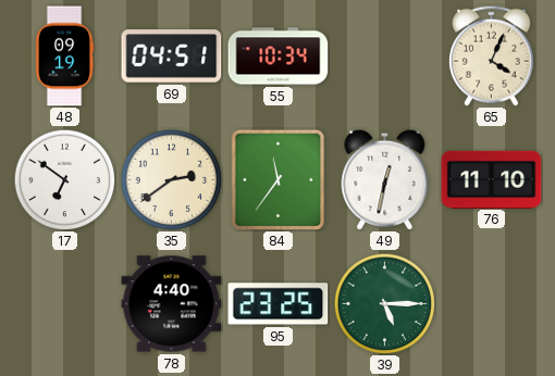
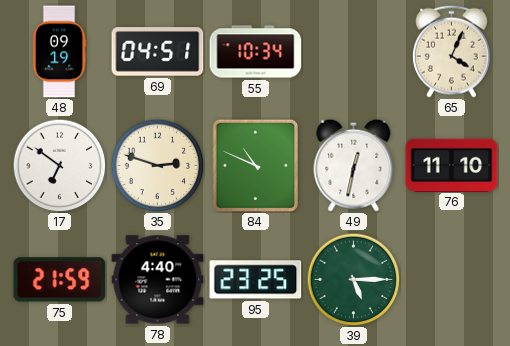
35: 2:39 -> 2:48 (157, 165)
84: 11:36 -> 10:49 (256, 165)
75: none -> 21:59 (60, 280)
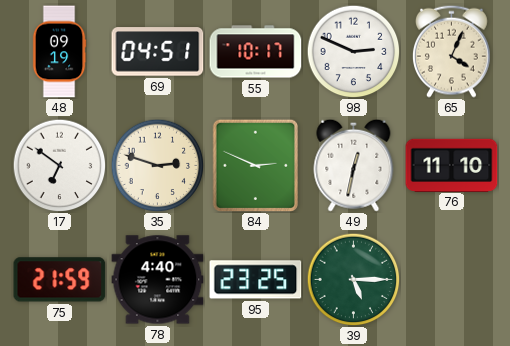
55: 10:34 -> 10:17 (256, 52)
98: none -> 2:49 (353, 51)
84: 10:49 -> 2:49 (256, 165)
